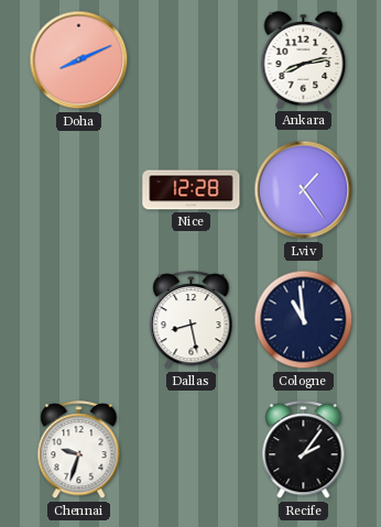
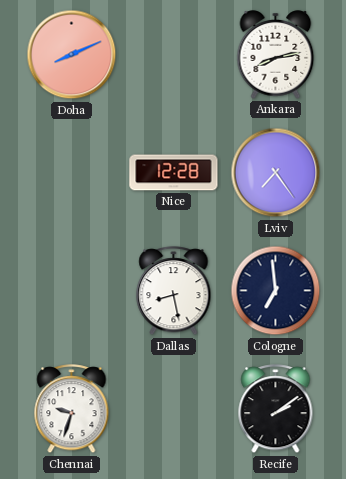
Lviv: 1:24 -> 7:24 (276, 173)
Cologne: 10:59 -> 6:59 (276, 291)
Recife: 2:06 -> 2:09 (276, 409)
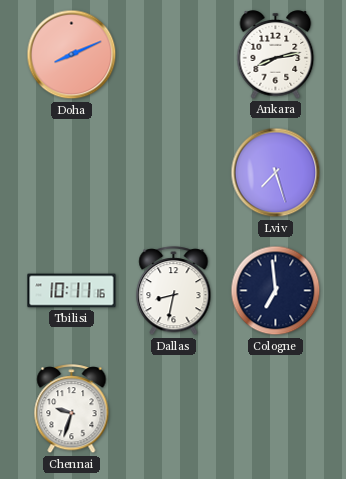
Nice: 12:28 -> none (174, 173)
Lviv: 7:24 -> 7:27 (276, 173)
Tbilisi: none -> 10:11 (72, 291)
Dallas: 8:28 -> 8:32 (174, 291)
Recife: 2:09 -> none (276, 409)
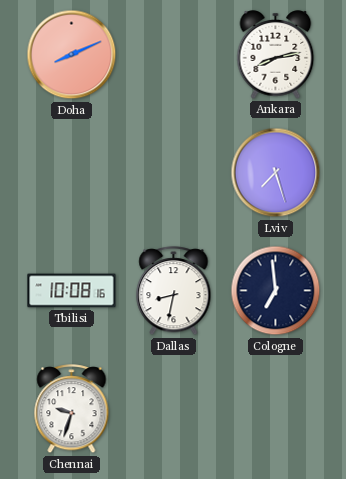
Tbilisi: 10:11 -> 10:08 (72, 291)
